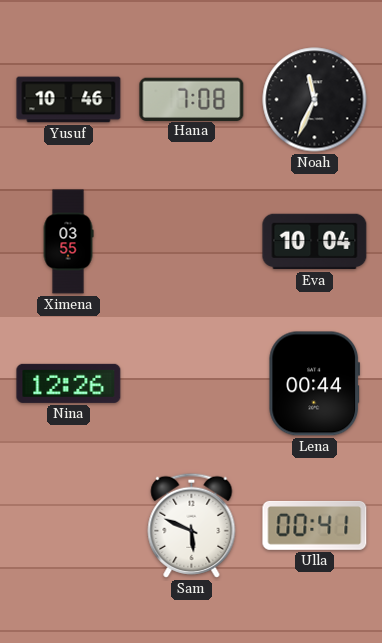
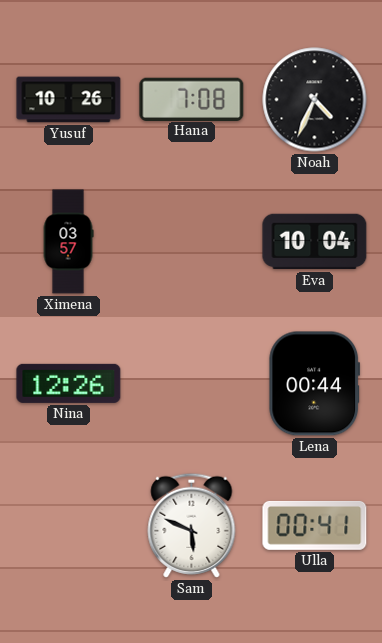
Yusuf: 10:46 -> 10:26 (69, 100)
Noah: 11:34 -> 4:34 (315, 100)
Ximena: 03:55 -> 03:57 (68, 242)
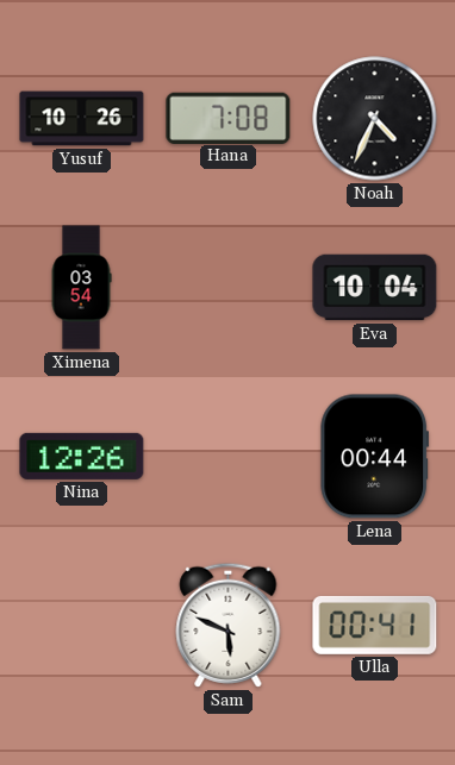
Ximena: 03:57 -> 03:54 (81, 288)
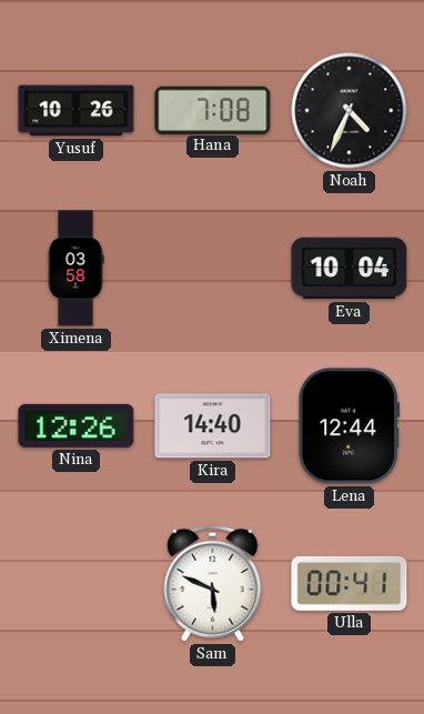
Ximena: 03:54 -> 03:58 (75, 269)
Kira: none -> 14:40 (213, 426)
Lena: 00:44 -> 12:44 (350, 426)
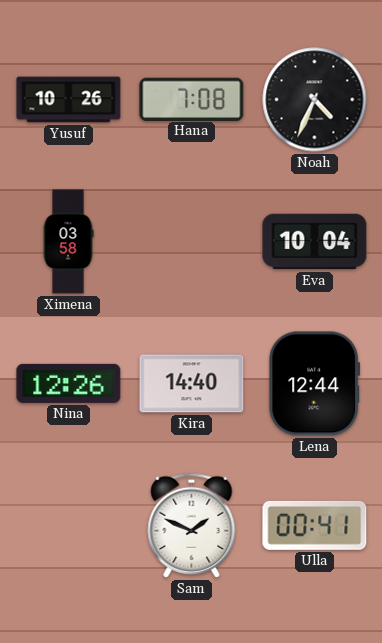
Sam: 5:49 -> 1:49 (192, 525)
